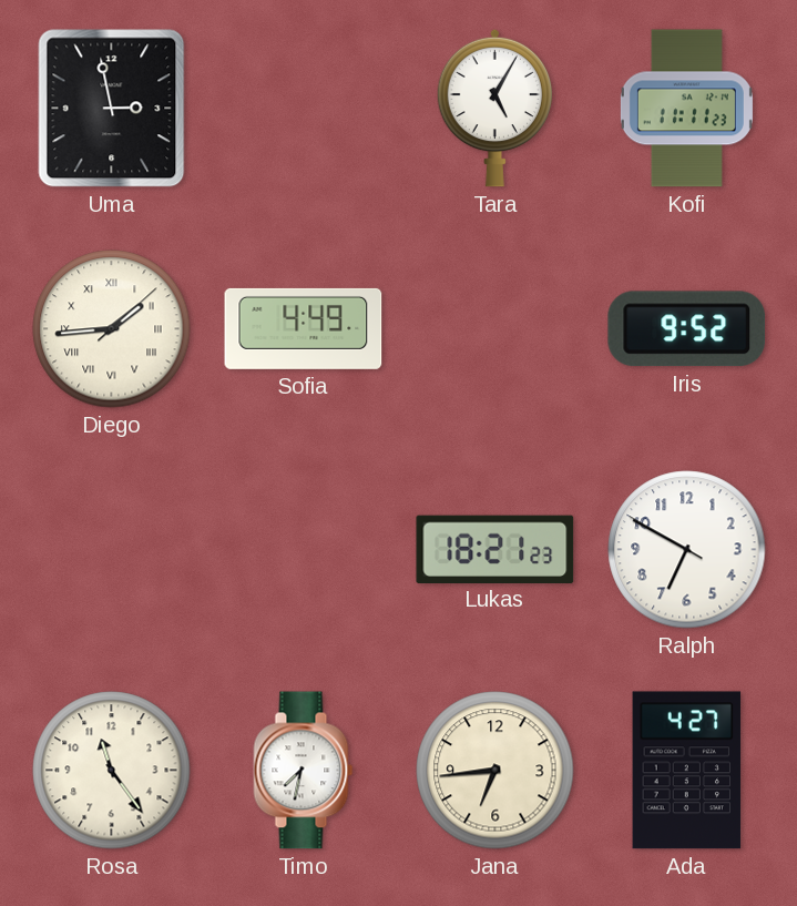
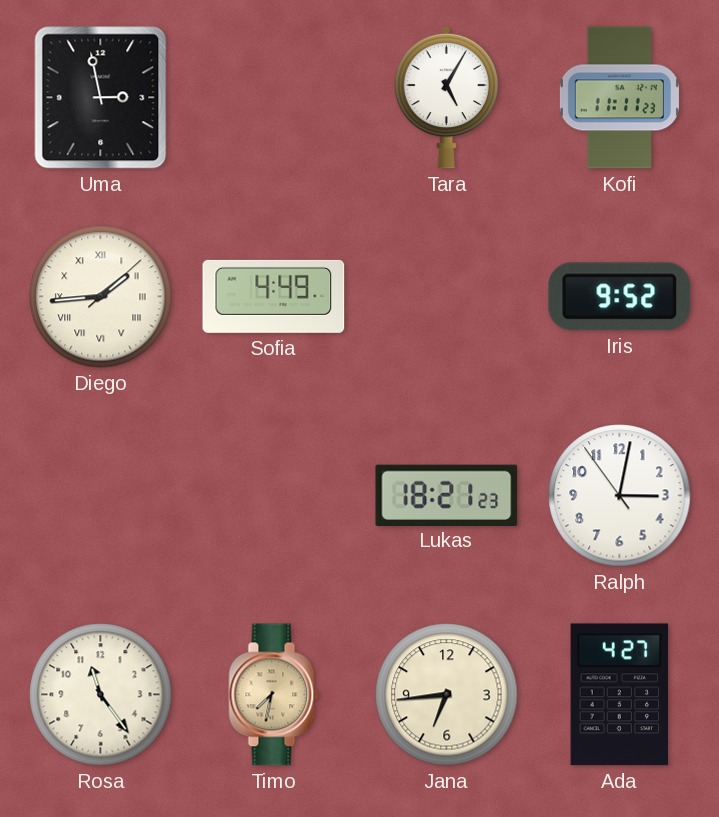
Ralph: 6:49 -> 3:01 (620, 496)
Timo dial: white -> champagne (274, 695)
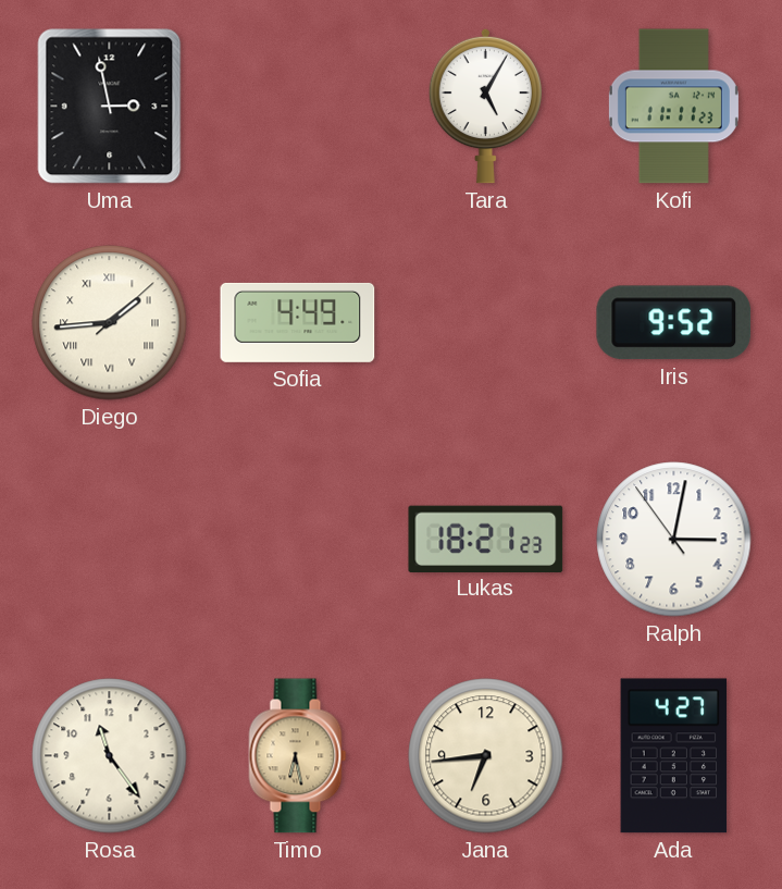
Timo: 7:32 -> 6:28 (298, 756)
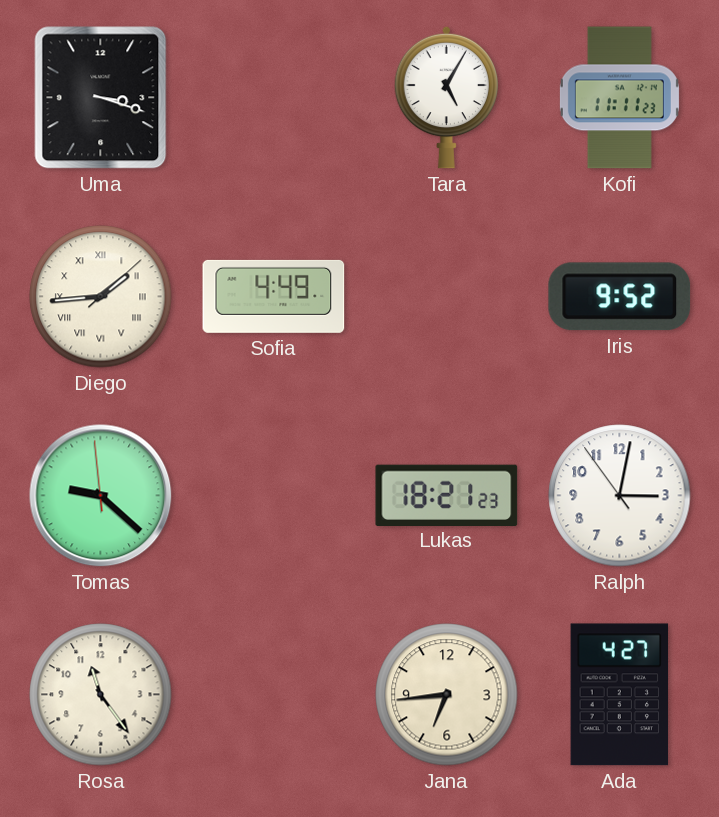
Uma: 2:58 -> 3:18 (101, 98)
Tomas: none -> 9:21 (101, 496)
Timo: 6:28 -> none (298, 756)
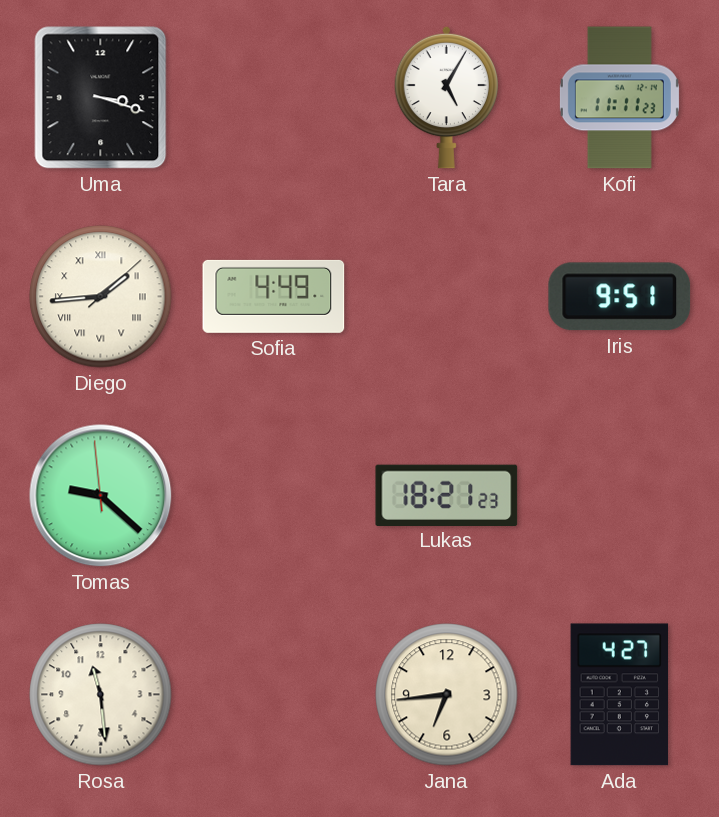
Iris: 9:52 -> 9:51 (620, 297)
Ralph: 3:01 -> none (620, 496)
Rosa: 11:24 -> 11:29 (101, 695)
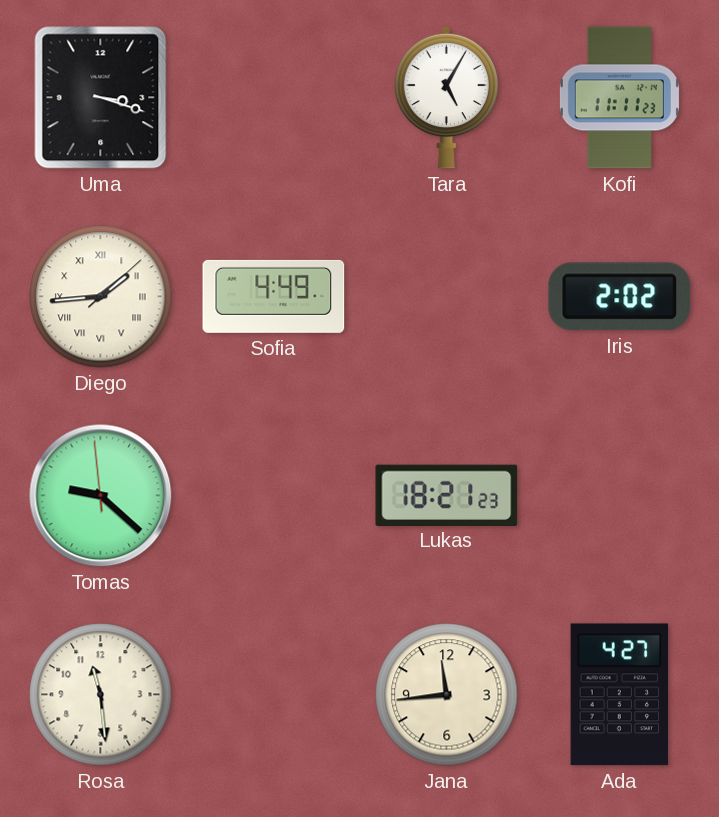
Iris: 9:51 -> 2:02 (620, 297)
Jana: 6:44 -> 11:44 (447, 695)
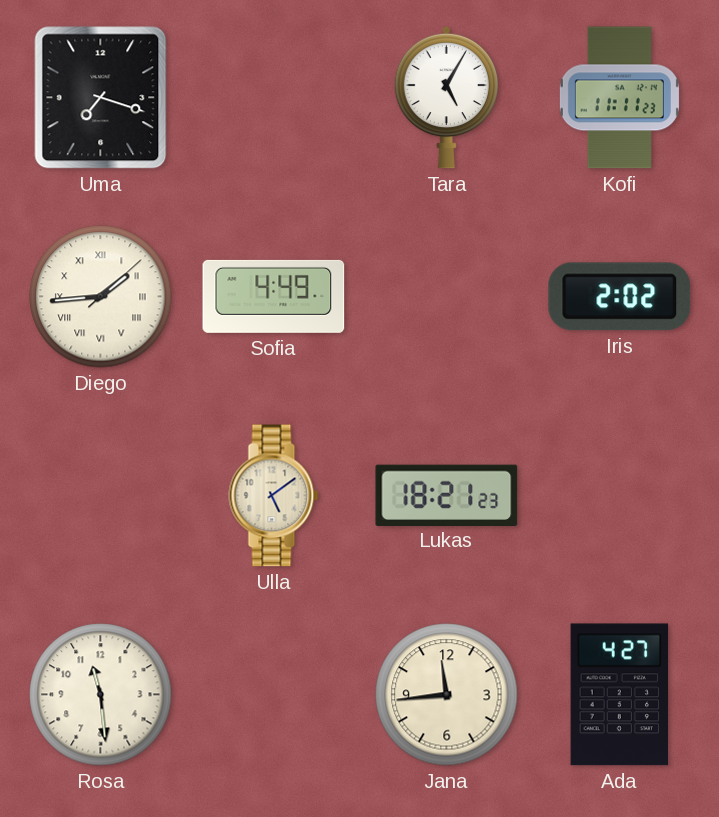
Uma: 3:18 -> 7:18 (101, 98)
Tomas: 9:21 -> none (101, 496)
Ulla: none -> 5:09 (274, 496)
